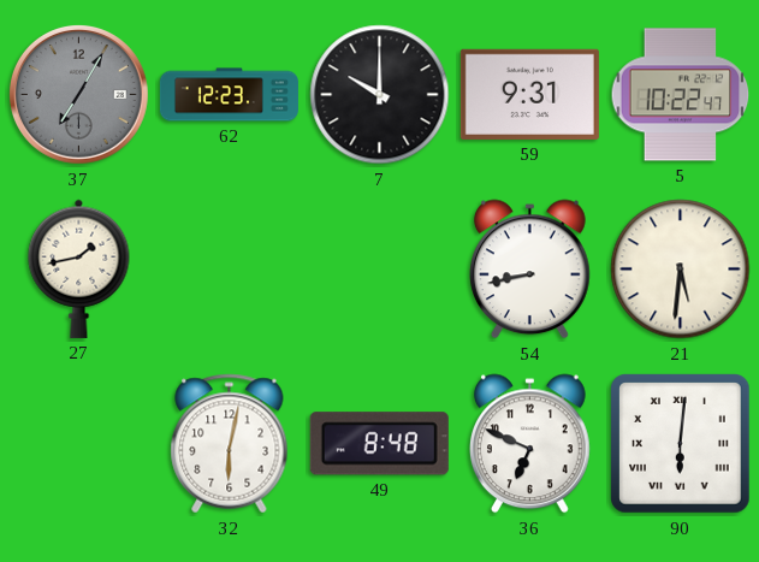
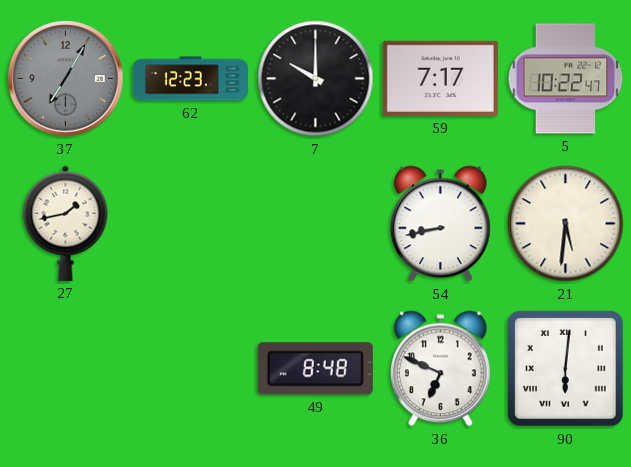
59: 9:31 -> 7:17 (440, 78)
32: 6:02 -> none (230, 444)
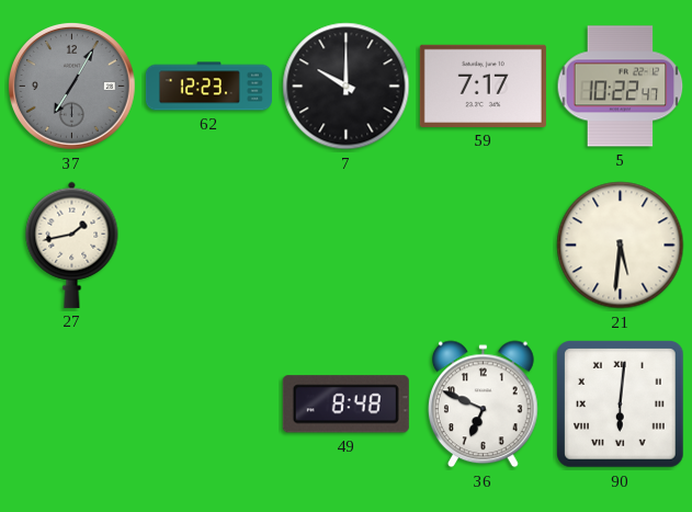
54: 8:43 -> none (440, 224)
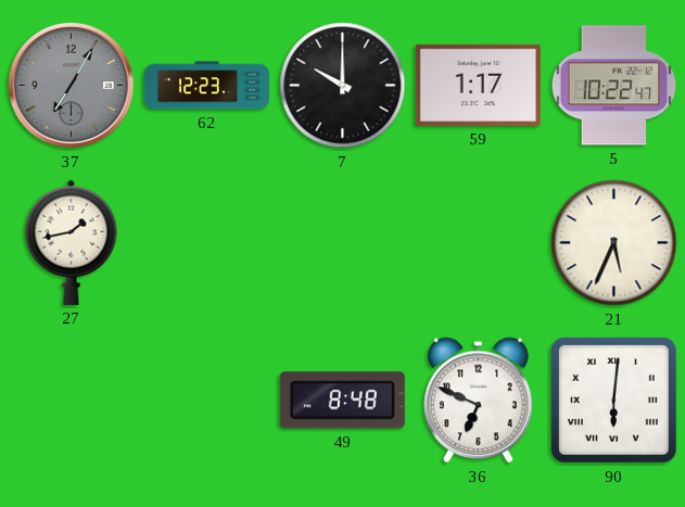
59: 7:17 -> 1:17 (478, 85)
21: 5:31 -> 5:34 (614, 243)
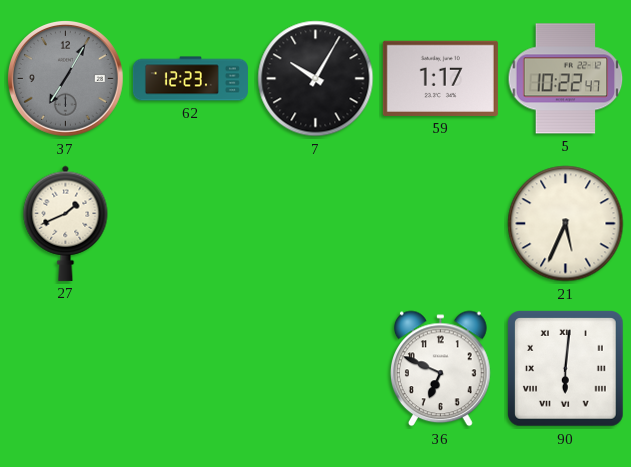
7: 10:00 -> 10:05 (316, 79)
27: 1:43 -> 1:41 (66, 223)
49: 8:48 -> none (342, 401)
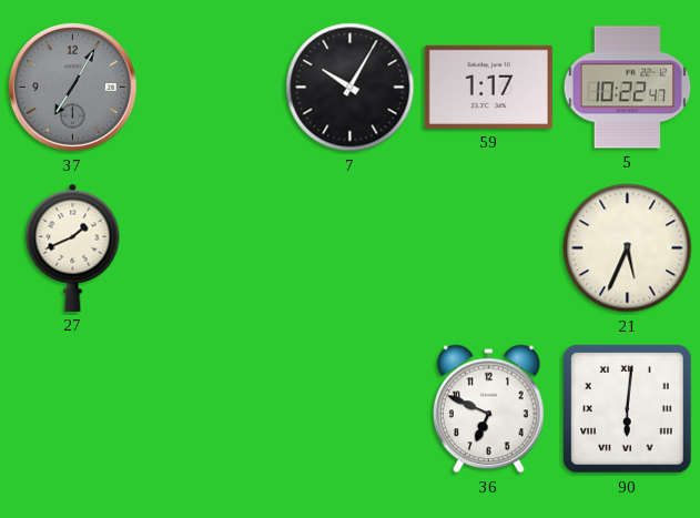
62: 12:23 -> none (190, 79)
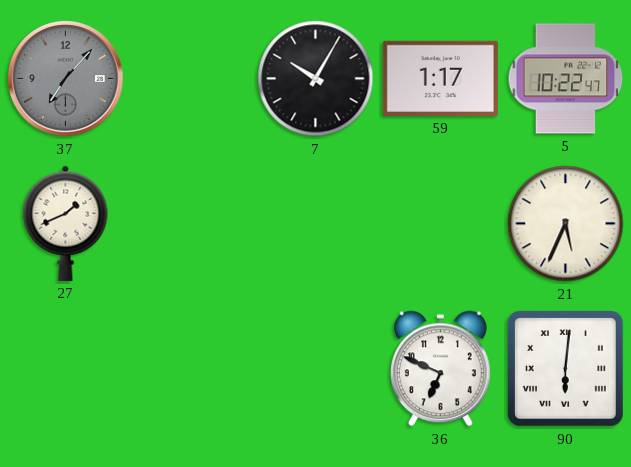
37: 7:05 -> 7:07 (66, 79)
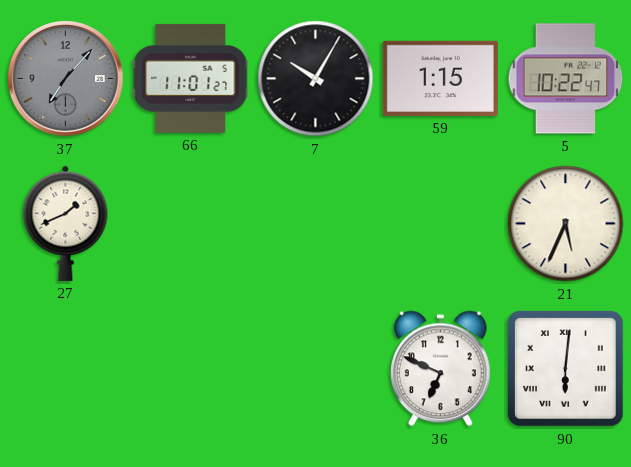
66: none -> 11:01 (191, 78)
59: 1:17 -> 1:15 (440, 78)
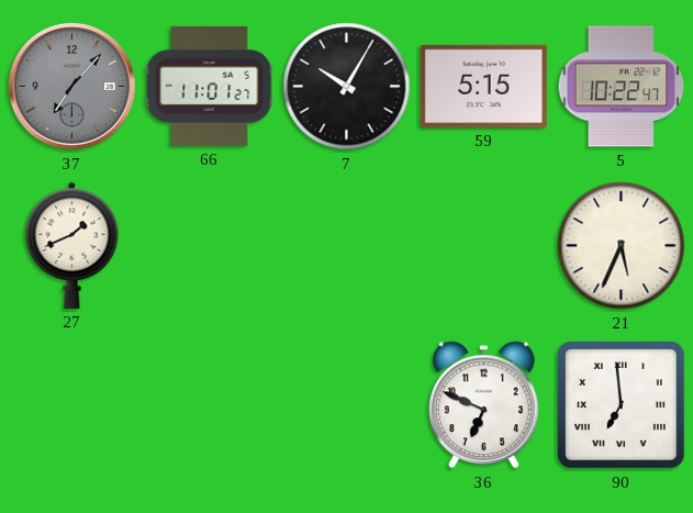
59: 1:15 -> 5:15 (483, 86)
90: 6:01 -> 6:59 (622, 405)
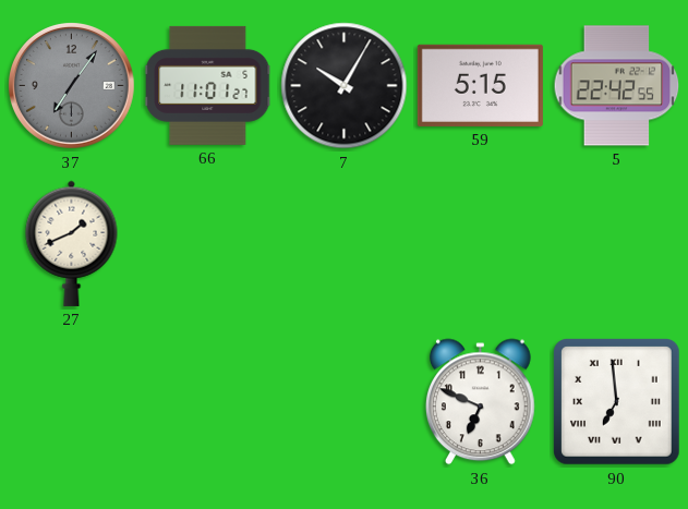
37: 7:07 -> 7:06 (72, 86)
5: 10:22 -> 22:42 (617, 86)
21: 5:34 -> none (622, 246)
